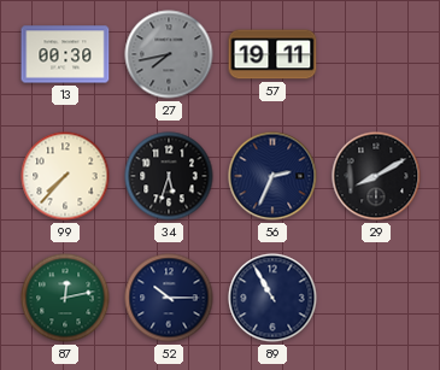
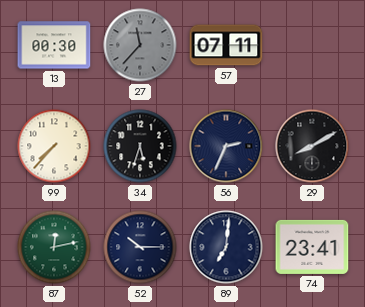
27: 7:43 -> 11:37 (140, 45)
57: 19:11 -> 07:11 (226, 45)
89: 10:55 -> 7:01 (226, 247)
74: none -> 23:41 (312, 247)
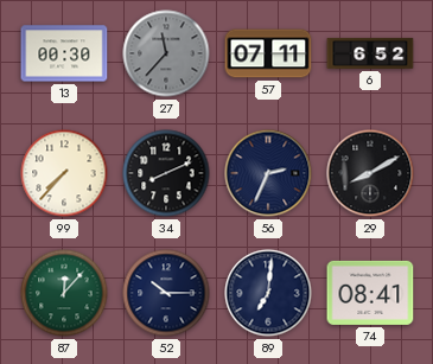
6: none -> 6:52 (370, 53)
34: 5:33 -> 8:11 (166, 173)
87: 12:13 -> 12:07 (64, 293)
74: 23:41 -> 08:41 (370, 293)
